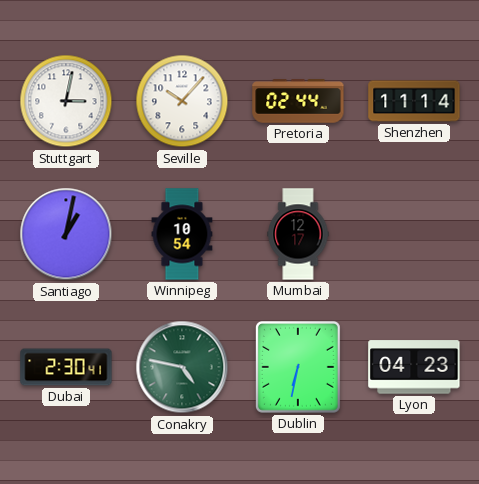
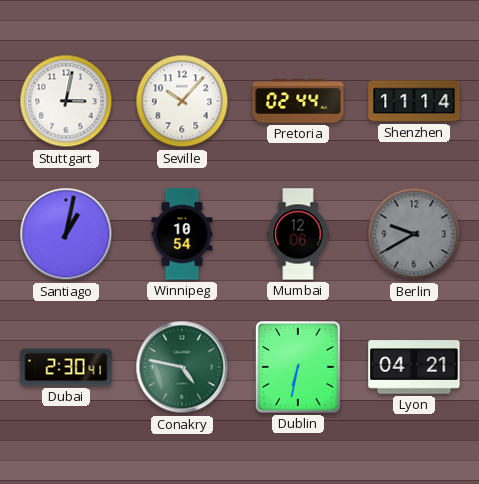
Mumbai: 12:17 -> 12:06 (298, 234)
Berlin: none -> 9:40 (414, 234)
Lyon: 04:23 -> 04:21 (414, 367)
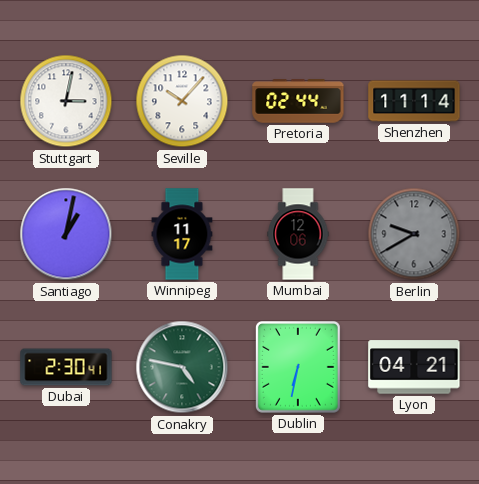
Winnipeg: 10:54 -> 11:17 (182, 234)
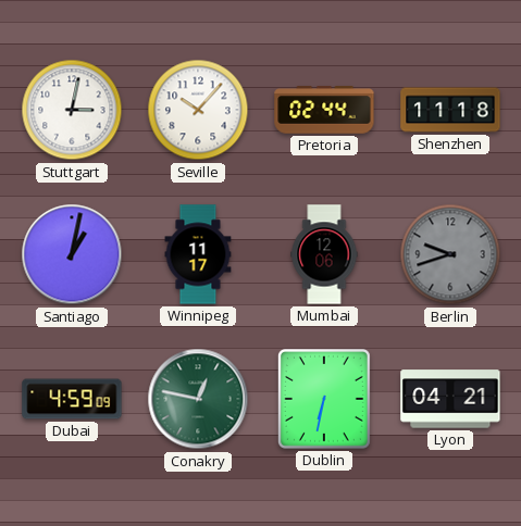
Shenzhen: 11:14 -> 11:18 (450, 110)
Berlin: 9:40 -> 9:42 (450, 254)
Dubai: 2:30 -> 4:59 (72, 399)
Conakry: 4:47 -> 12:47 (198, 399)
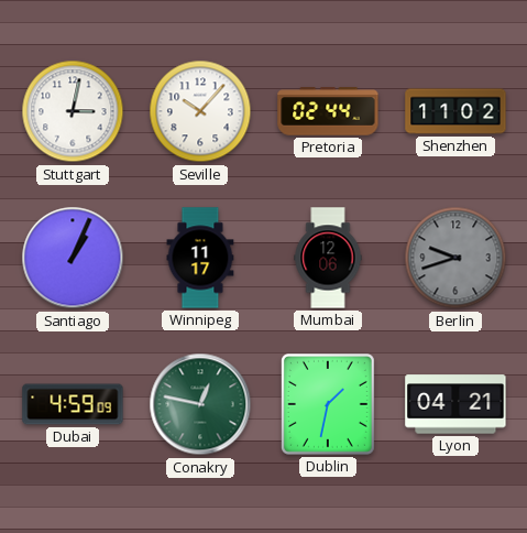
Shenzhen: 11:18 -> 11:02 (455, 111)
Santiago: 1:02 -> 1:04 (73, 258)
Dublin: 6:32 -> 1:32 (328, 404)
